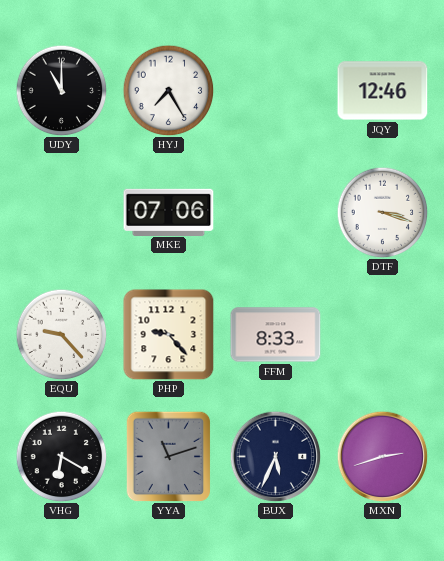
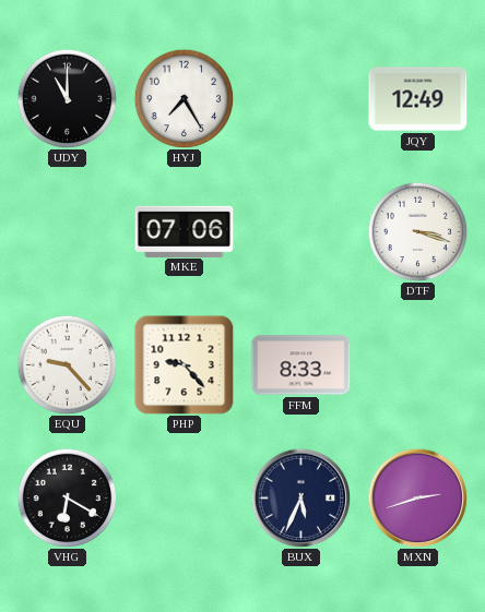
JQY: 12:46 -> 12:49 (418, 99)
YYA: 11:12 -> none (169, 456)
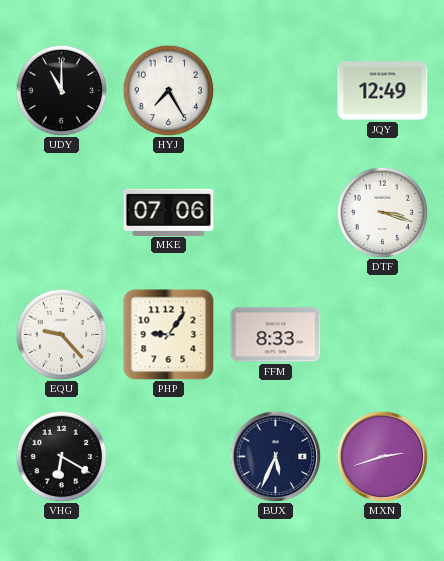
PHP: 9:23 -> 9:06 (169, 335)
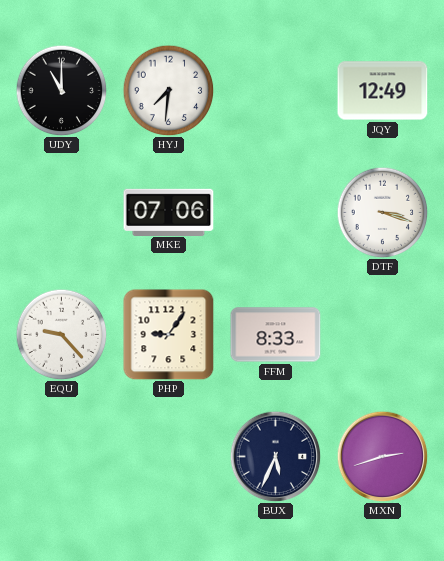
HYJ: 7:25 -> 7:31 (168, 90)
VHG: 6:20 -> none (61, 456)
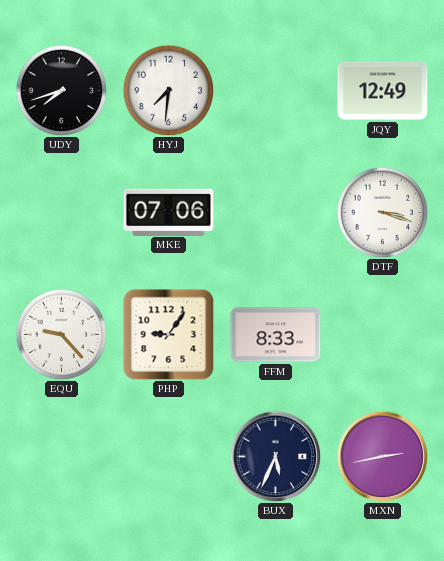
UDY: 11:00 -> 7:42 (61, 90)
MXN: 2:42 -> 2:43 (382, 456)
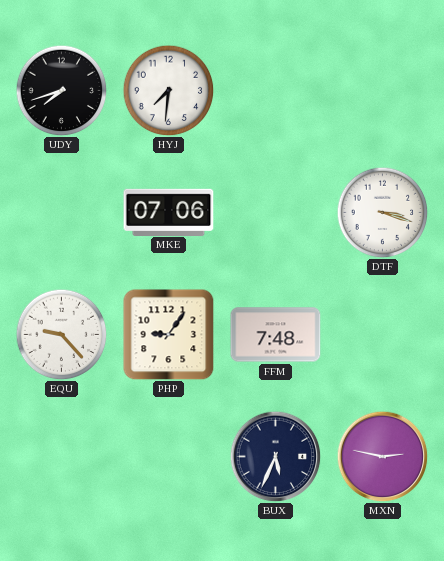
JQY: 12:49 -> none (383, 91)
FFM: 8:33 -> 7:48 (276, 335)
MXN: 2:43 -> 2:47 (382, 456)
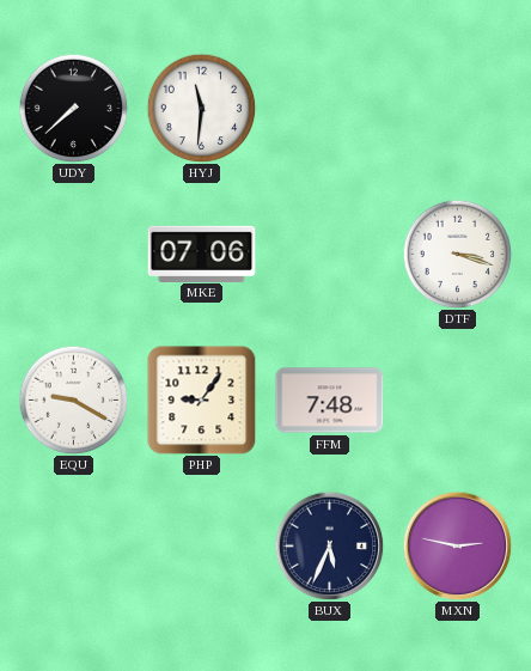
UDY: 7:42 -> 7:38 (73, 108)
HYJ: 7:31 -> 11:31 (201, 108)
EQU: 9:23 -> 9:20 (73, 399)
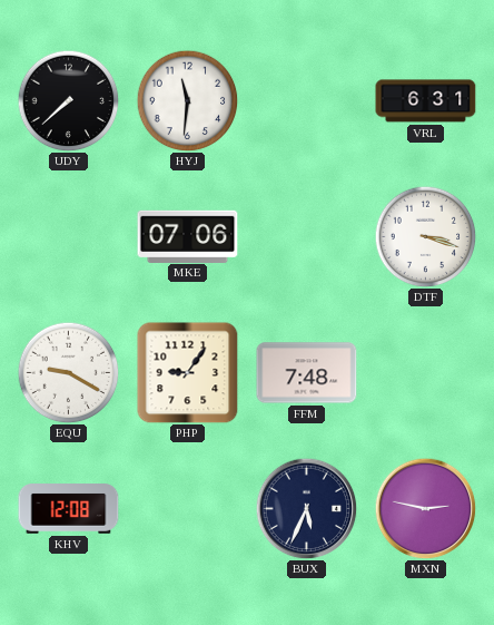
VRL: none -> 6:31 (426, 101)
KHV: none -> 12:08 (69, 509)
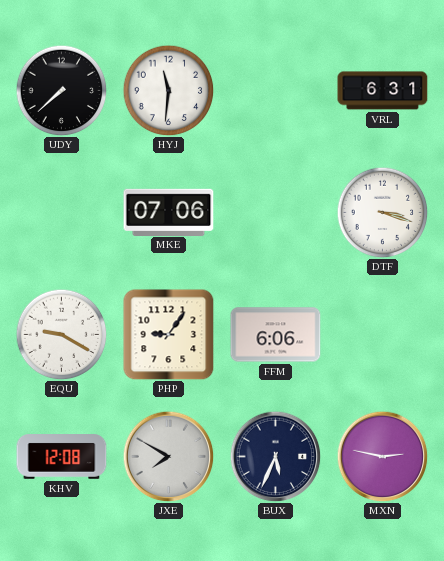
FFM: 7:48 -> 6:06 (276, 335)
JXE: none -> 7:50 (168, 456)
